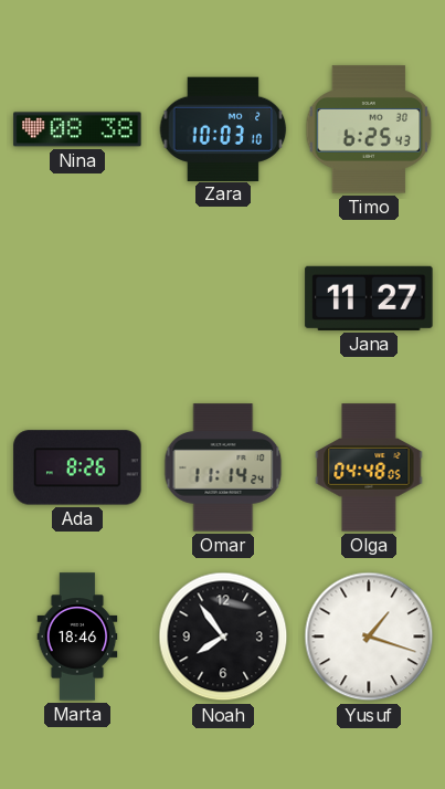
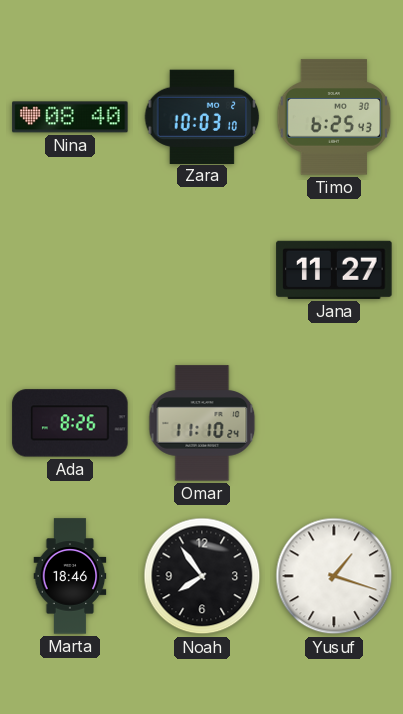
Nina: 08:38 -> 08:40 (70, 117)
Omar: 11:14 -> 11:10 (202, 423)
Olga: 04:48 -> none (369, 467)
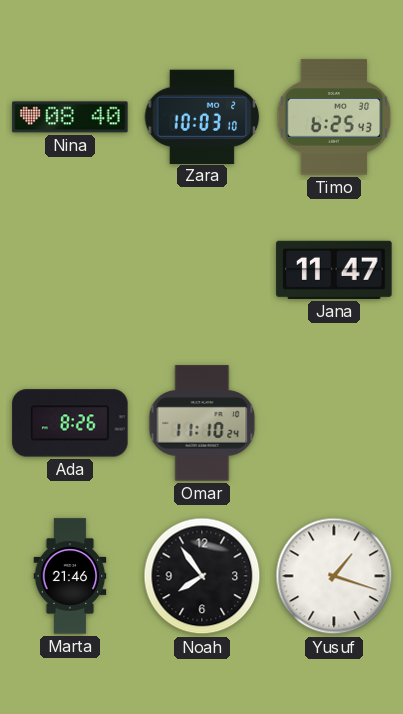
Jana: 11:27 -> 11:47 (334, 270)
Marta: 18:46 -> 21:46 (70, 576)
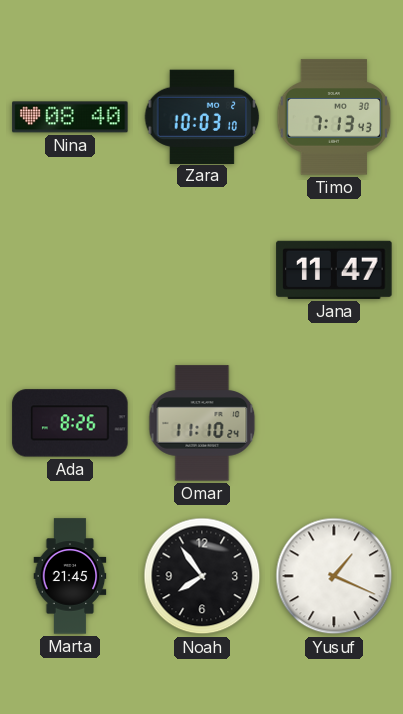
Timo: 6:25 -> 7:13 (334, 117)
Marta: 21:46 -> 21:45 (70, 576)
Yusuf: 1:18 -> 1:19 (334, 576)
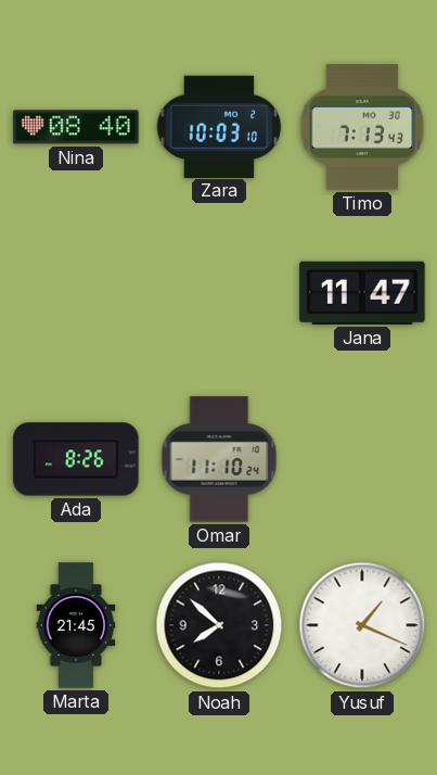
Noah: 7:54 -> 7:52 (219, 625)
